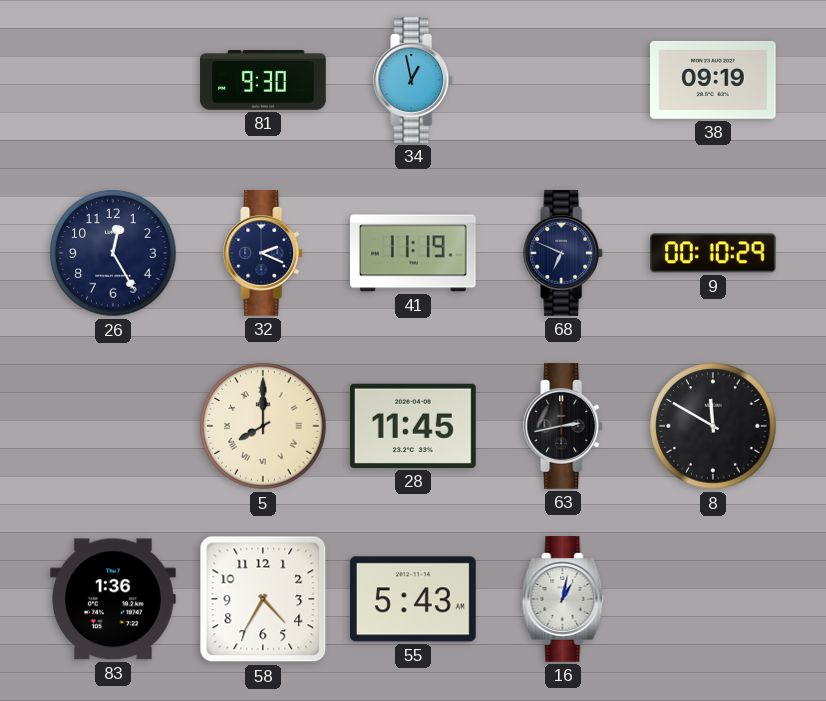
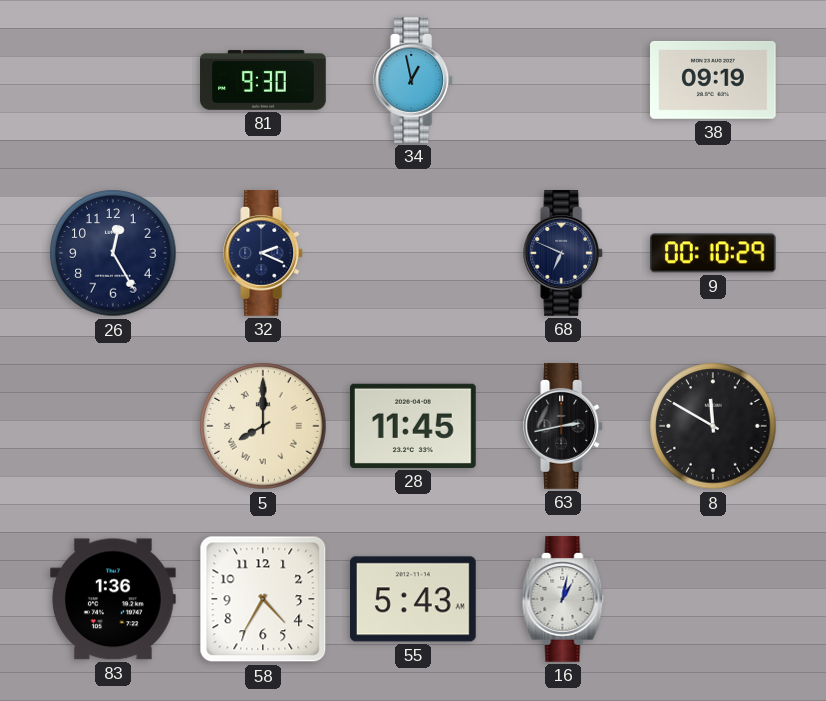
41: 11:19 -> none (414, 253)
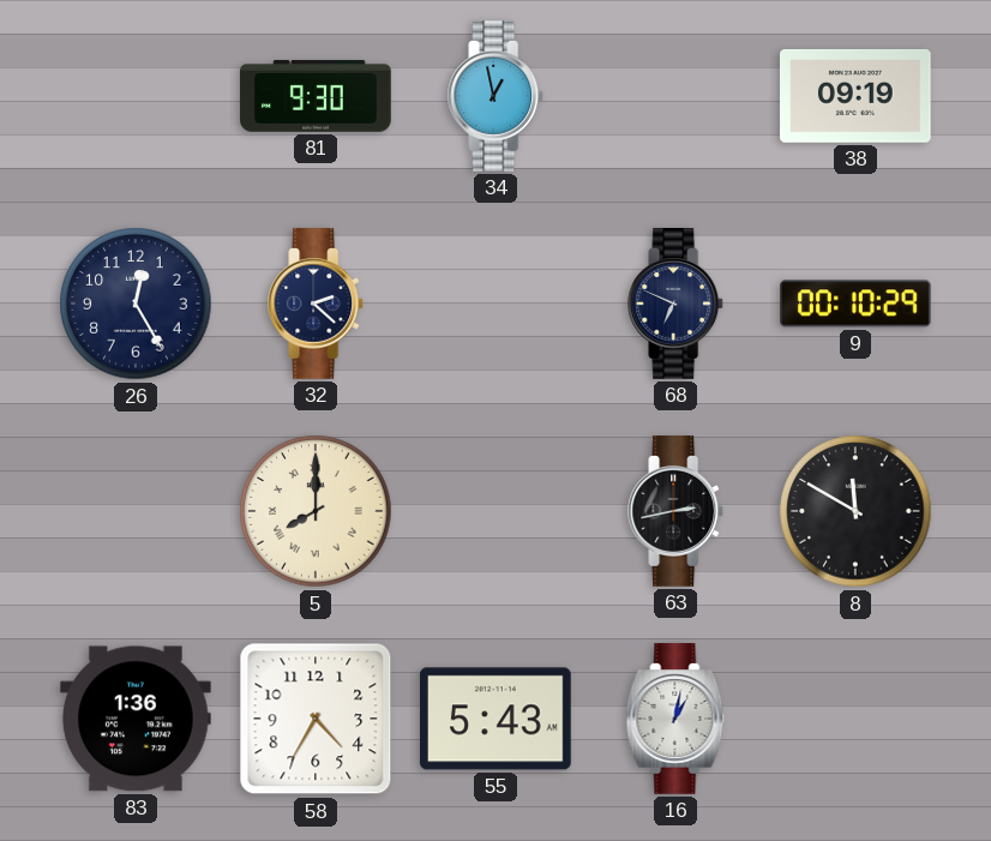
32: 2:19 -> 2:22 (317, 304)
28: 11:45 -> none (414, 426)
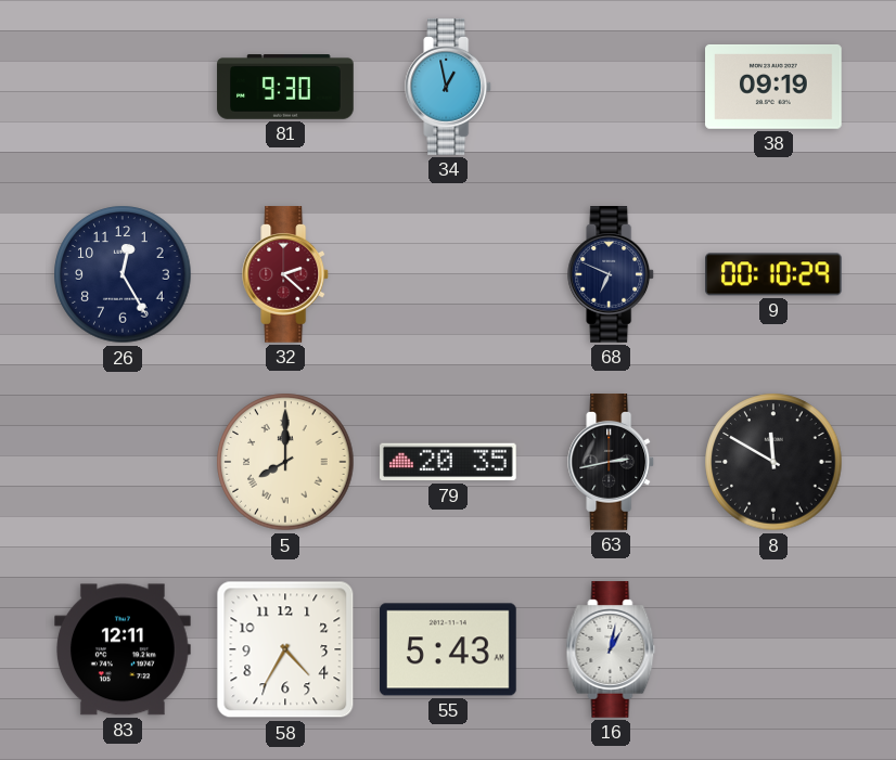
32 dial: navy -> burgundy (286, 274)
79: none -> 20:35 (449, 462)
83: 1:36 -> 12:11 (124, 649)
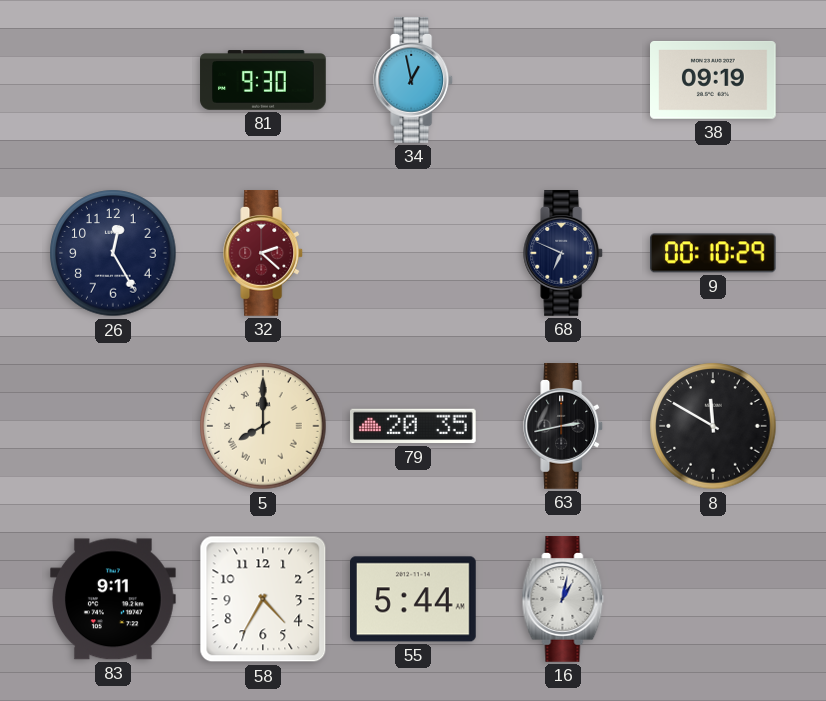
83: 12:11 -> 9:11 (114, 599)
55: 5:43 -> 5:44 (414, 599)
